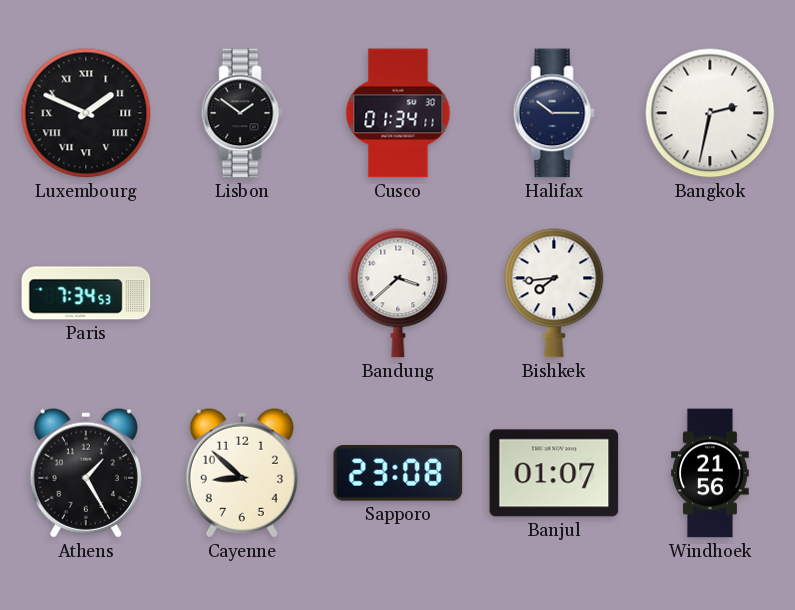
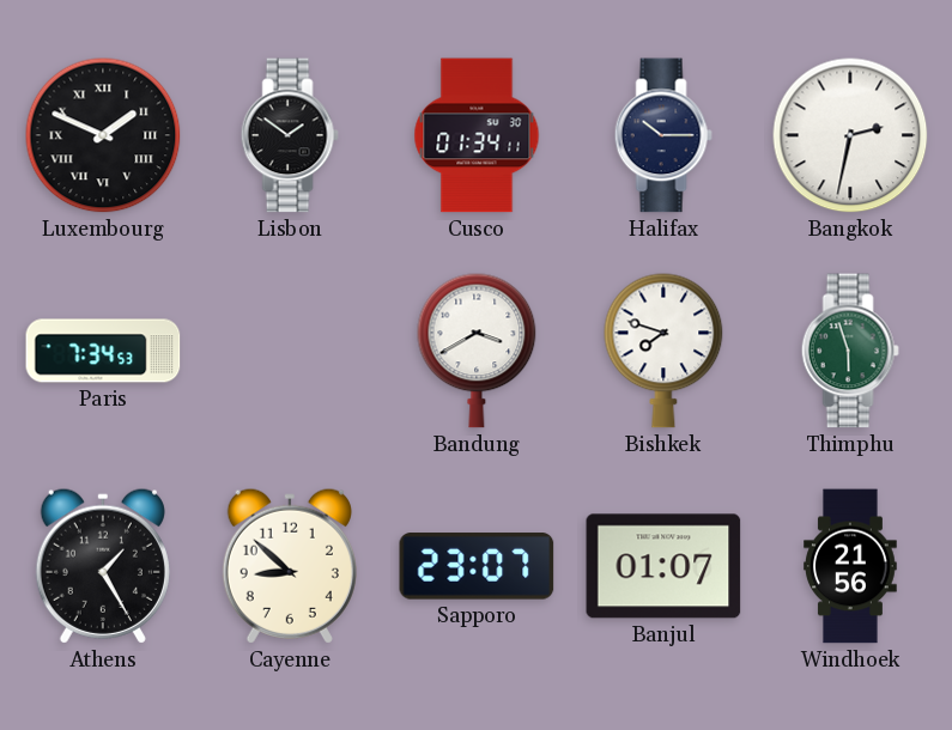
Bandung: 3:38 -> 3:40 (477, 351)
Bishkek: 7:44 -> 7:48 (663, 351)
Thimphu: none -> 5:57 (850, 351)
Sapporo: 23:08 -> 23:07 (477, 566)
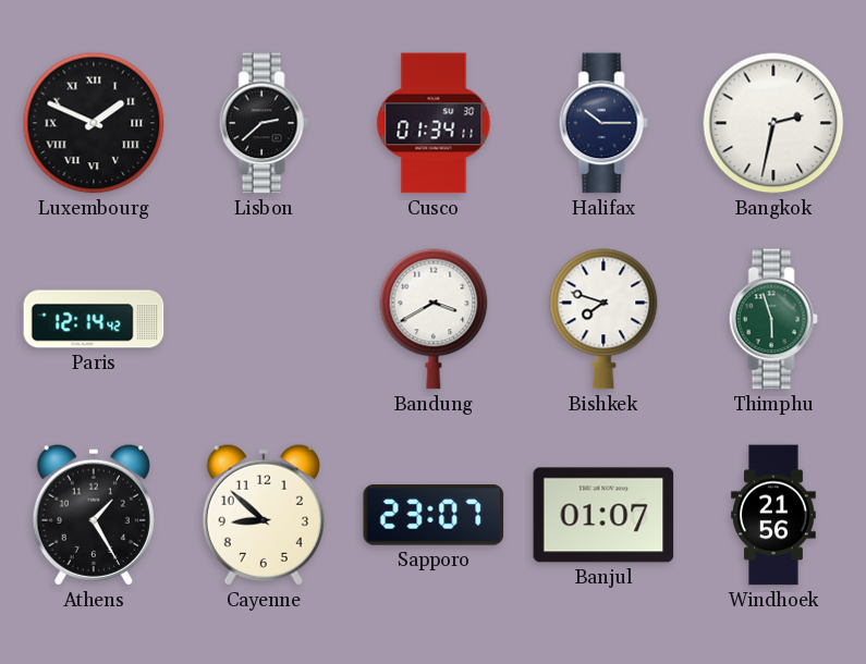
Lisbon: 1:51 -> 2:38 (264, 123)
Paris: 7:34 -> 12:14 (94, 319)
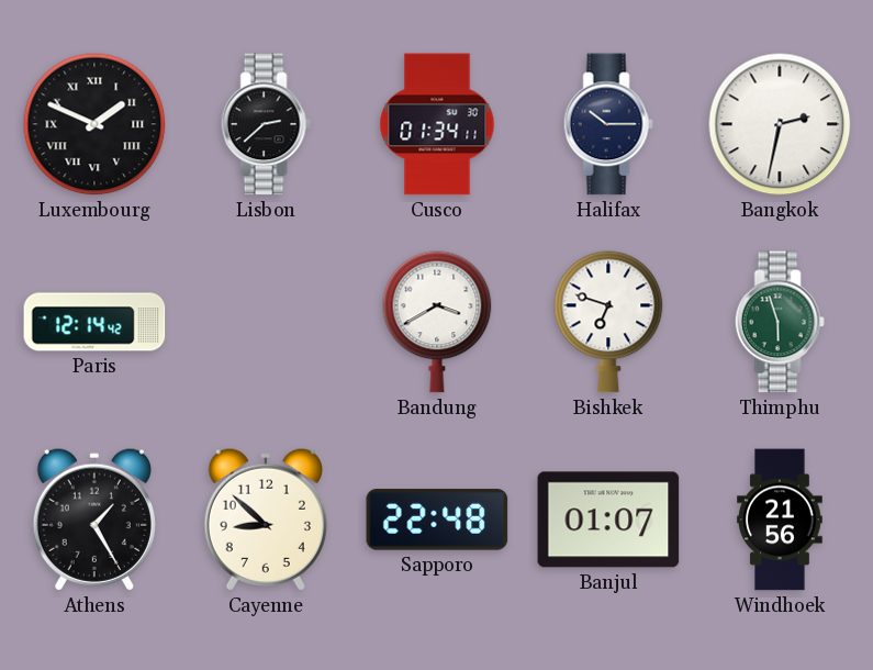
Bishkek: 7:48 -> 6:48 (608, 322)
Sapporo: 23:07 -> 22:48 (437, 520)
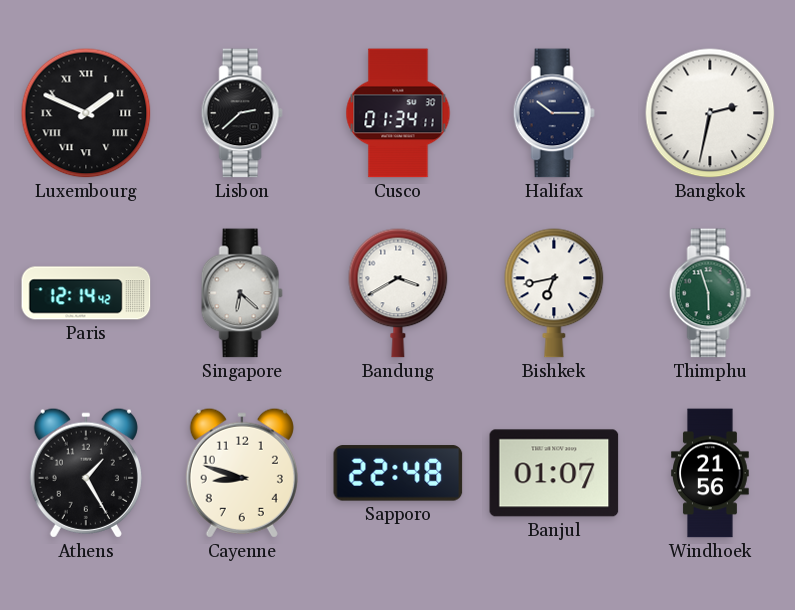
Singapore: none -> 6:22 (242, 293)
Bishkek: 6:48 -> 6:43 (554, 293)
Cayenne: 8:52 -> 8:48 (242, 473)
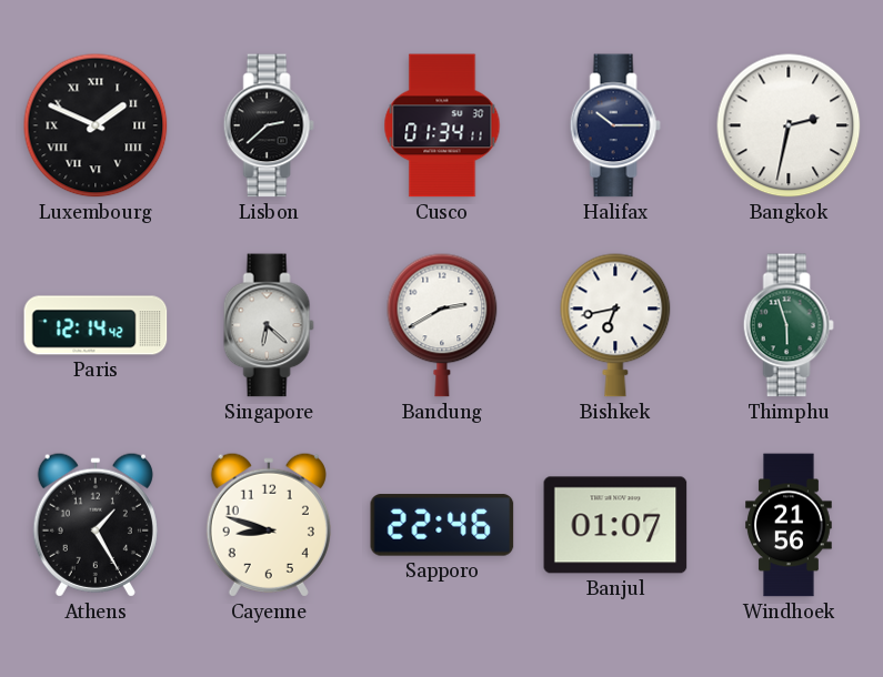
Bandung: 3:40 -> 2:40 (442, 325)
Sapporo: 22:48 -> 22:46 (442, 525)
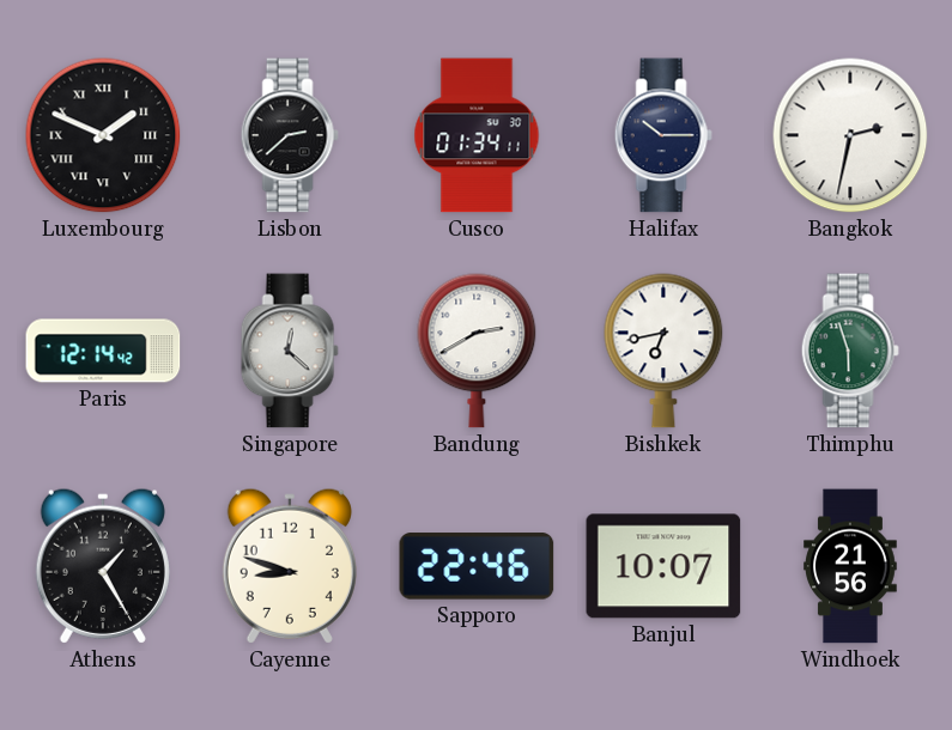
Singapore: 6:22 -> 12:22 (290, 351)
Banjul: 01:07 -> 10:07 (663, 566)
